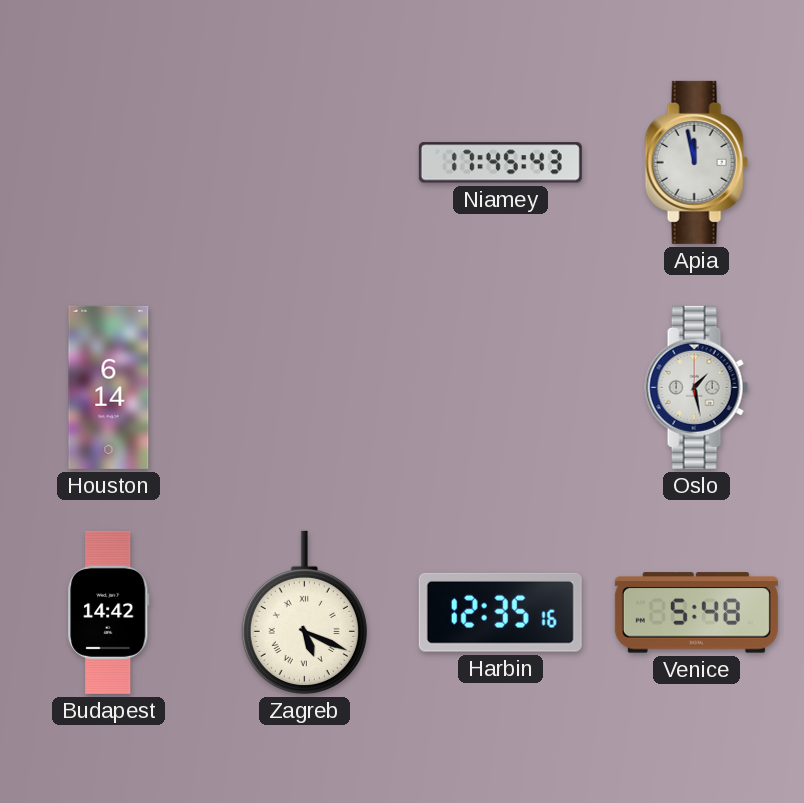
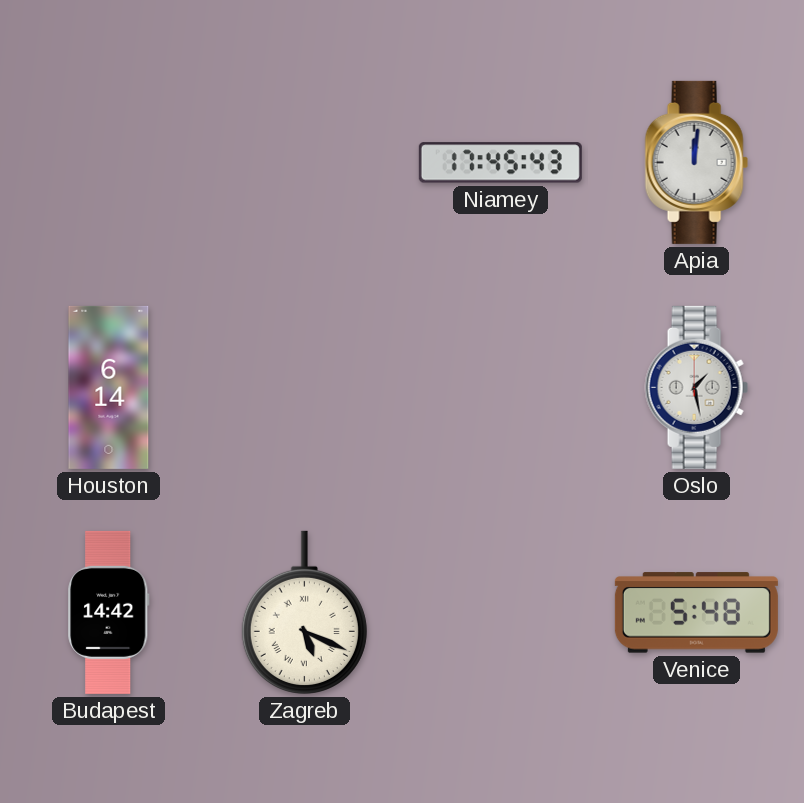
Apia: 11:58 -> 12:01 (696, 162)
Harbin: 12:35 -> none (500, 612)
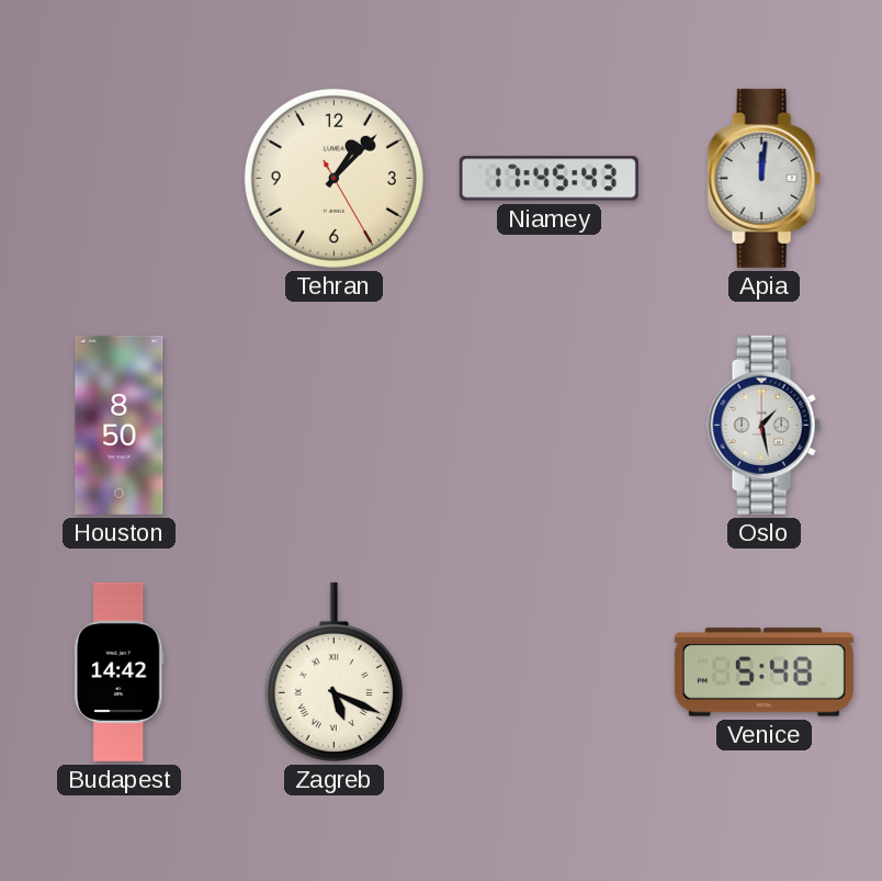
Tehran: none -> 1:07 (333, 178)
Houston: 6:14 -> 8:50 (120, 425)
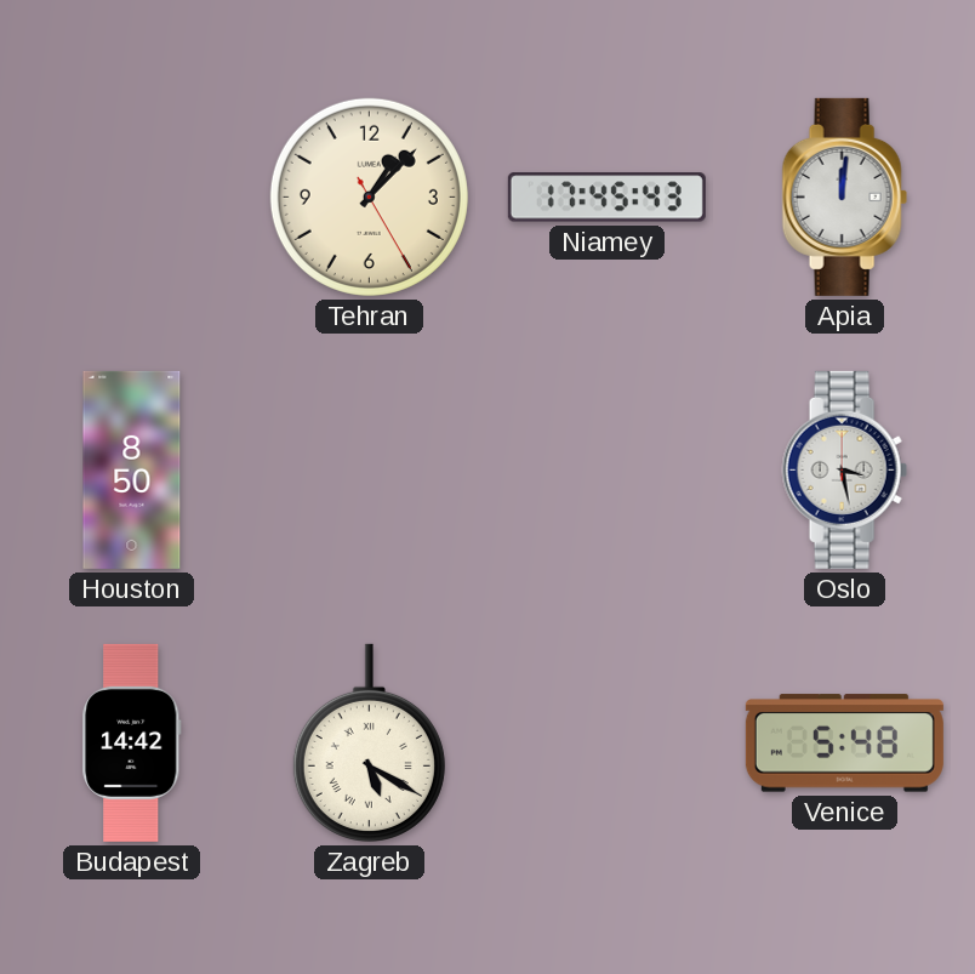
Oslo: 1:28 -> 3:28 (844, 469)
Zagreb: 5:19 -> 5:20 (369, 742)
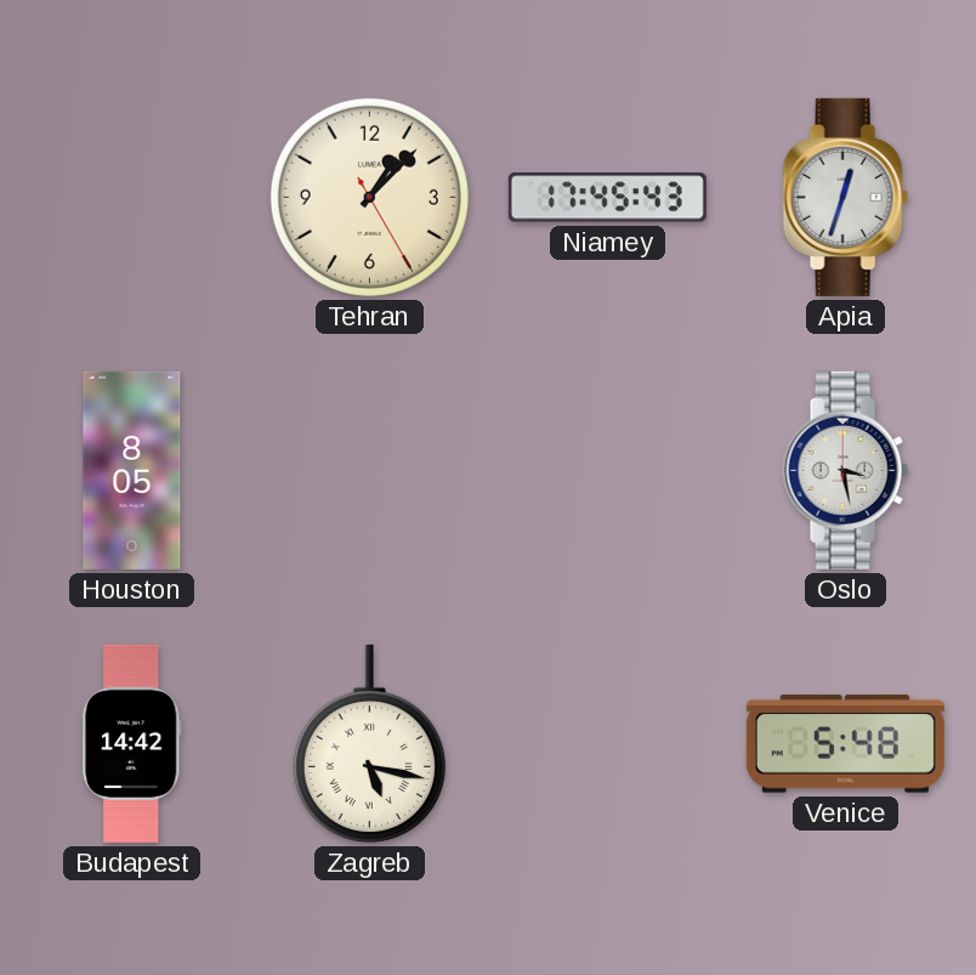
Apia: 12:01 -> 12:33 (845, 197)
Houston: 8:50 -> 8:05 (132, 470)
Zagreb: 5:20 -> 5:17 (369, 743)
